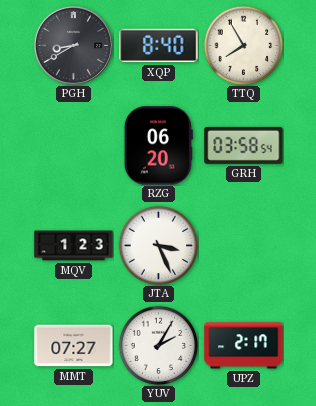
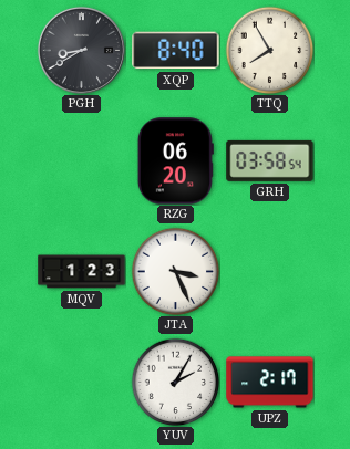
MMT: 07:27 -> none (74, 346)
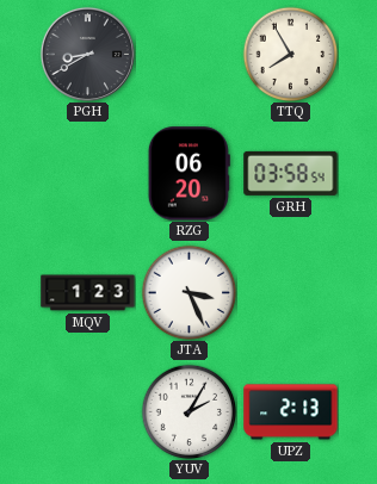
XQP: 8:40 -> none (176, 51)
UPZ: 2:17 -> 2:13 (291, 412)
